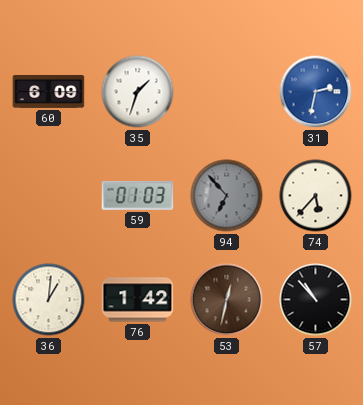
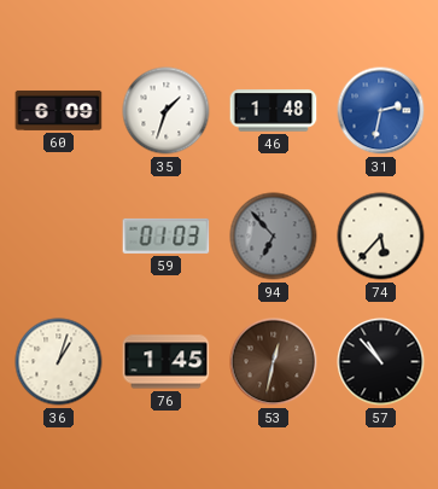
46: none -> 1:48 (274, 111)
36: 1:01 -> 1:03 (59, 362)
76: 1:42 -> 1:45 (167, 362)
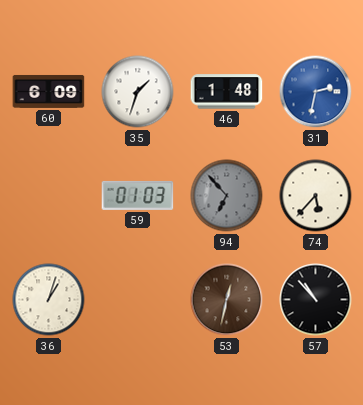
76: 1:45 -> none (167, 362)
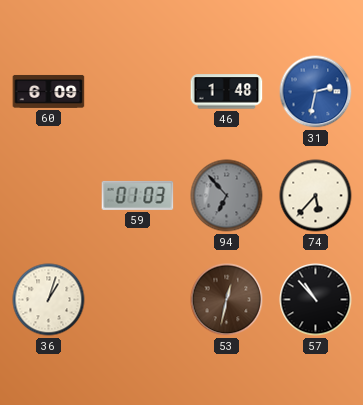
35: 1:33 -> none (138, 92)
